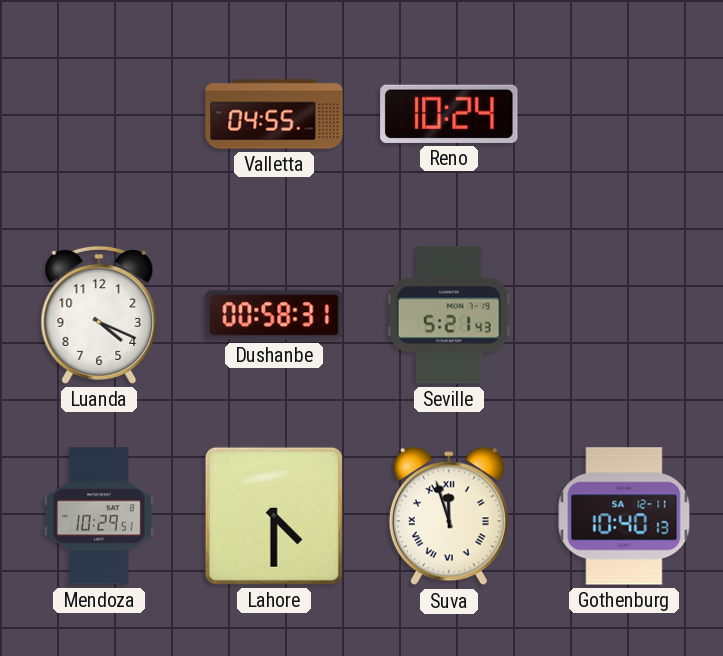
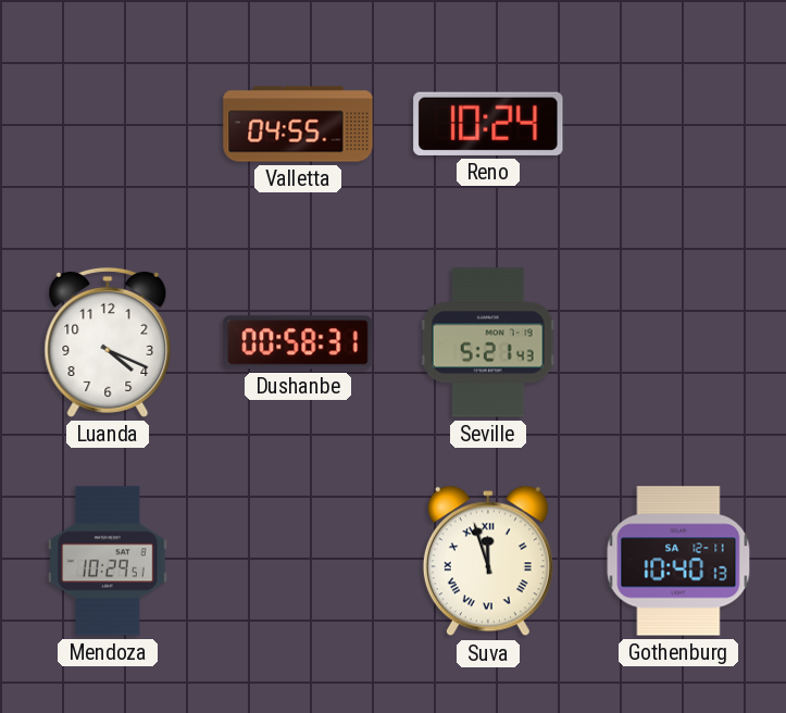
Lahore: 4:30 -> none (274, 516)
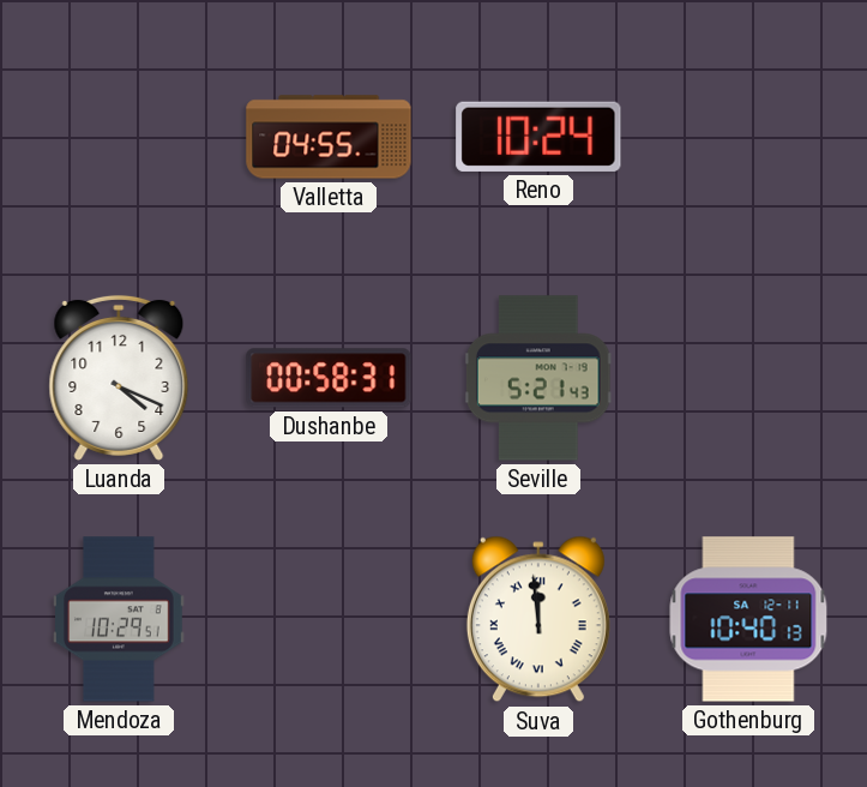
Suva: 11:57 -> 11:59 (538, 619)
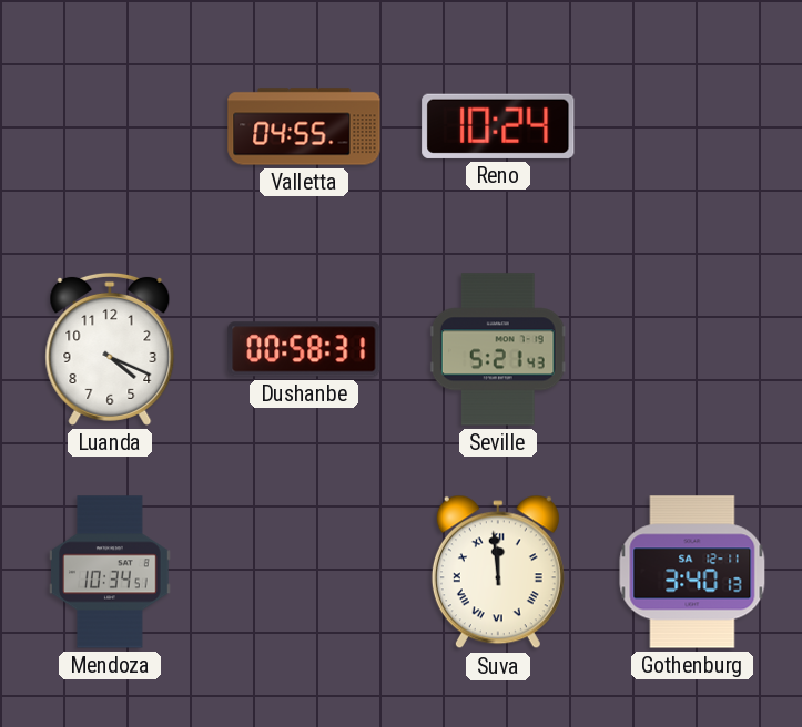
Mendoza: 10:29 -> 10:34 (110, 572)
Gothenburg: 10:40 -> 3:40 (692, 572)
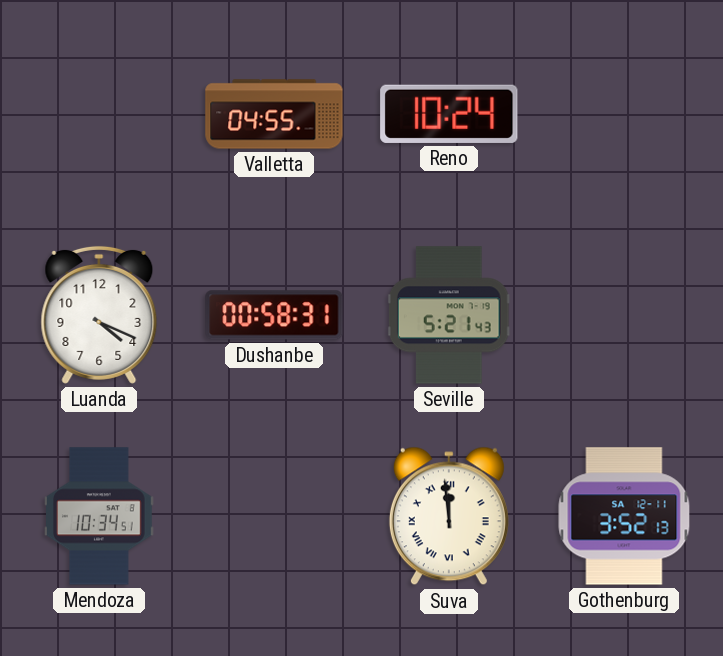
Gothenburg: 3:40 -> 3:52 (624, 516)
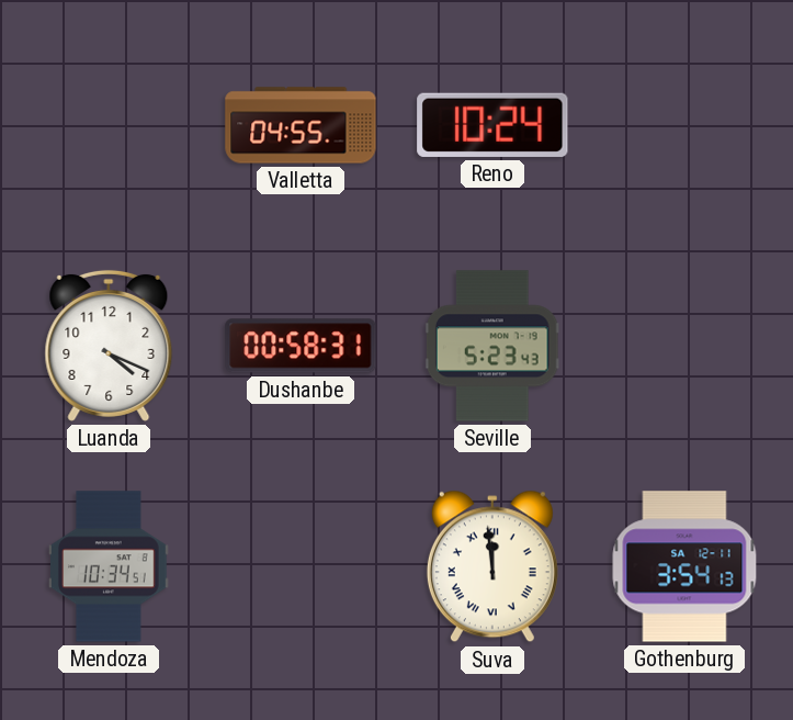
Seville: 5:21 -> 5:23 (492, 346)
Gothenburg: 3:52 -> 3:54 (684, 566)
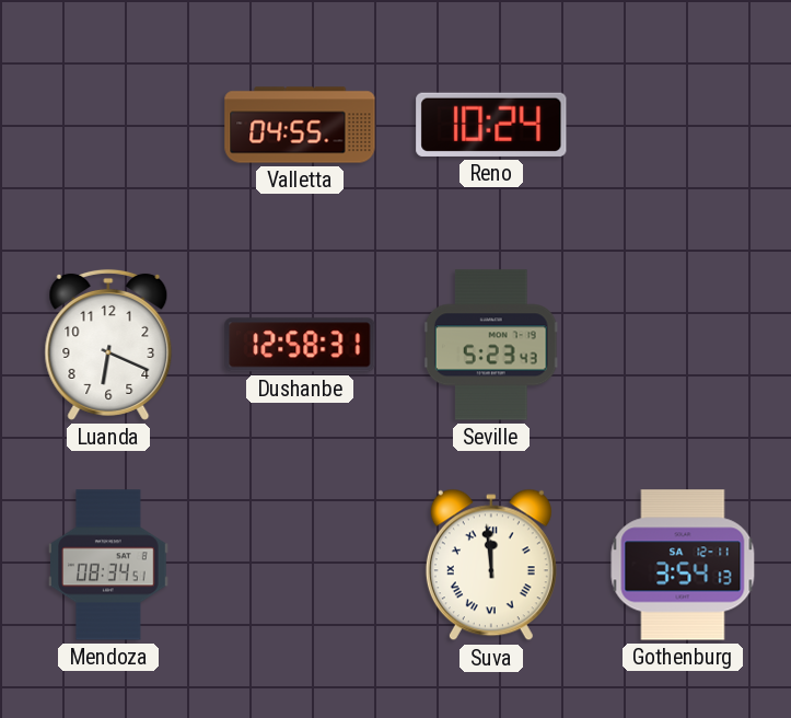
Luanda: 4:19 -> 6:19 (108, 345)
Dushanbe: 00:58 -> 12:58 (300, 345)
Mendoza: 10:34 -> 08:34 (108, 565)
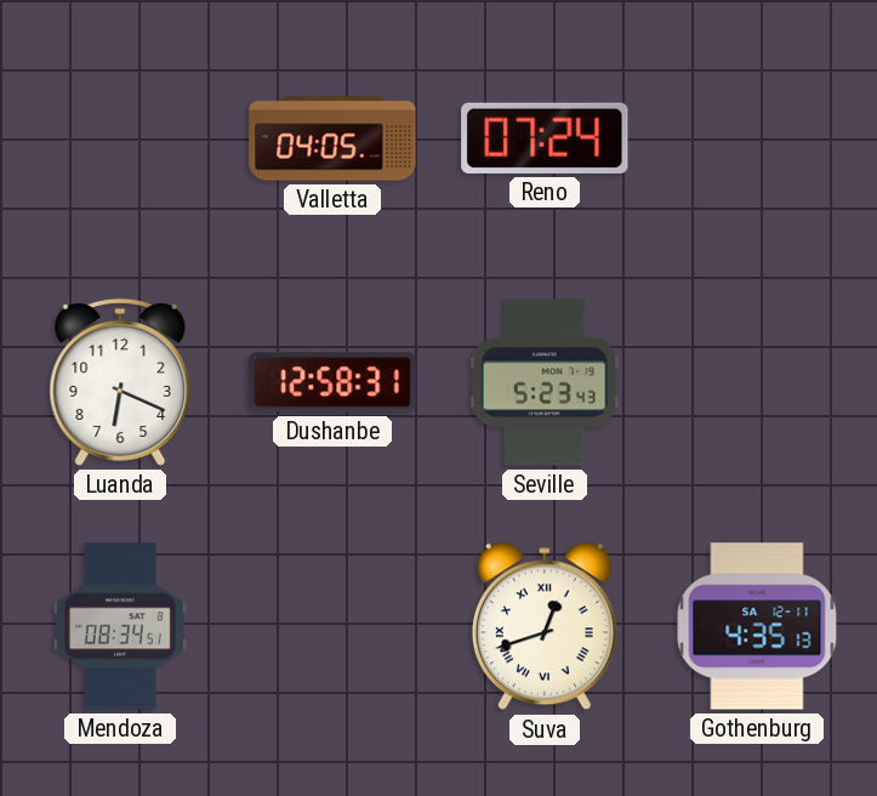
Valletta: 04:55 -> 04:05 (332, 138)
Reno: 10:24 -> 07:24 (545, 138)
Suva: 11:59 -> 12:42 (545, 626)
Gothenburg: 3:54 -> 4:35 (757, 626)
